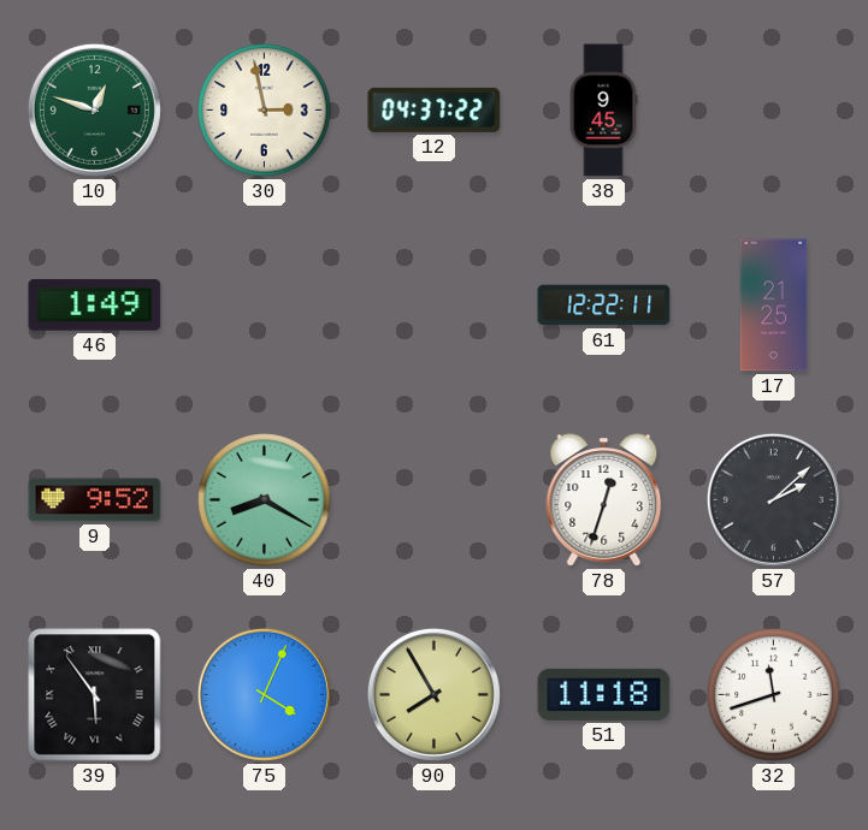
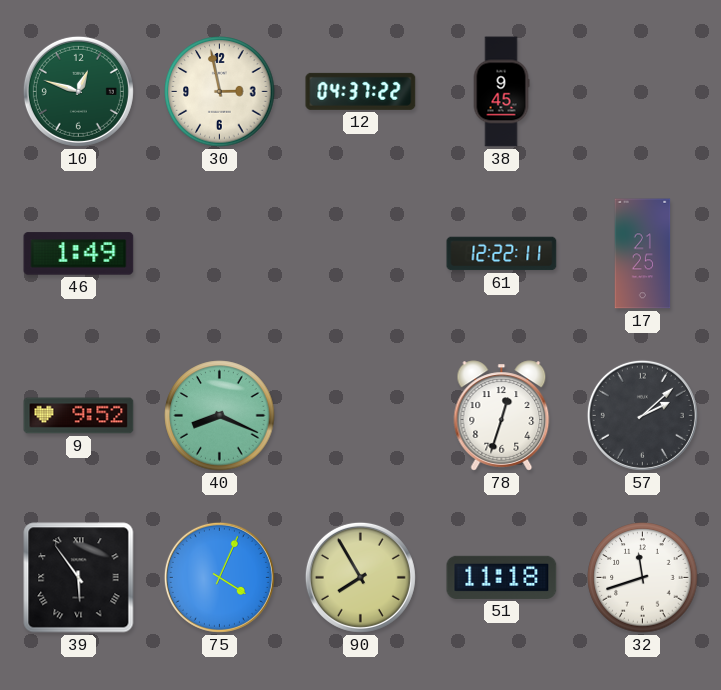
40: 8:20 -> 8:19 (220, 416)
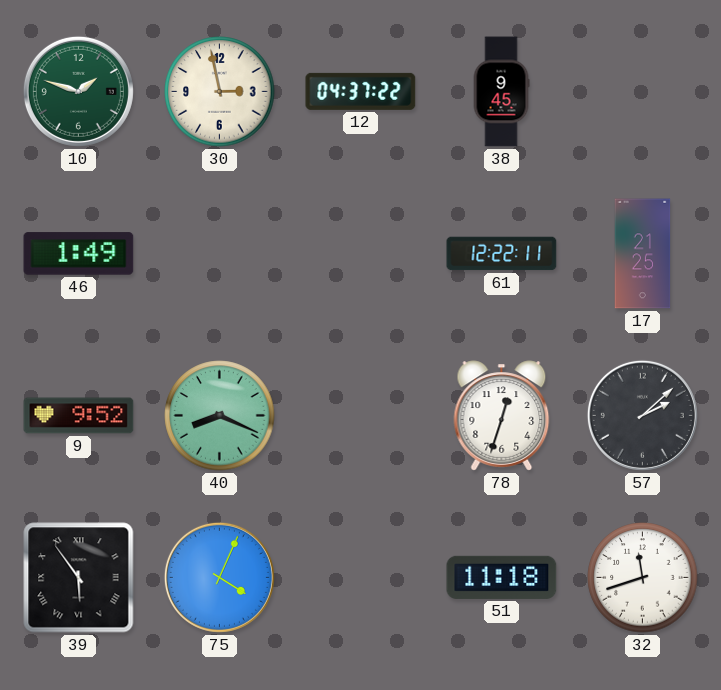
10: 12:48 -> 1:48 (78, 91)
90: 7:55 -> none (360, 577)
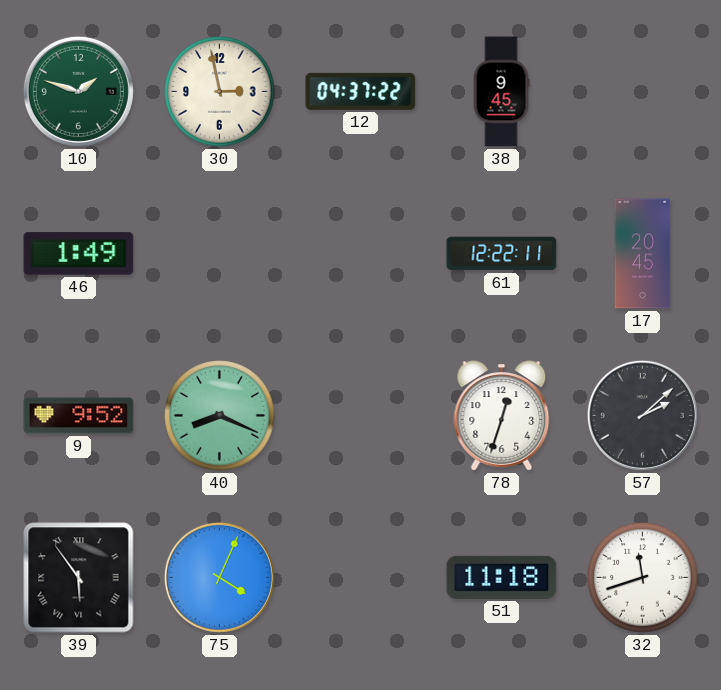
17: 21:25 -> 20:45 (643, 254)
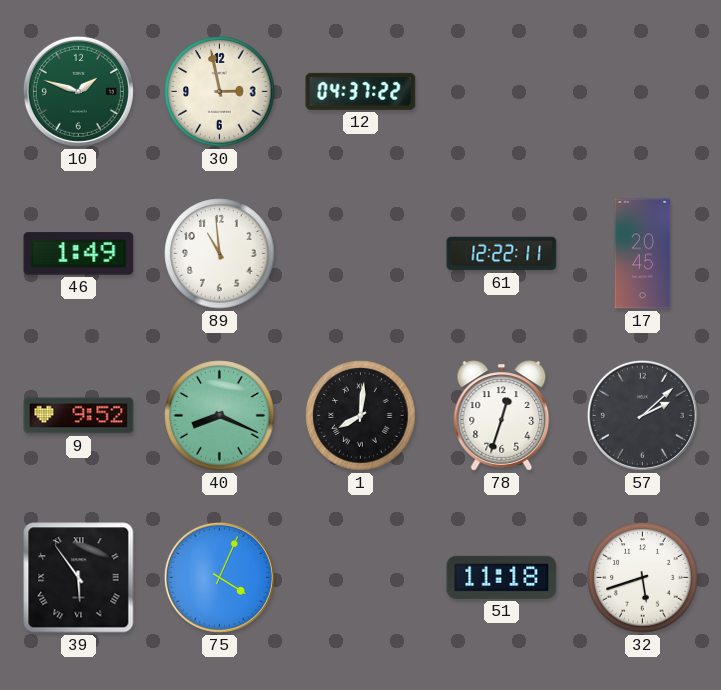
38: 9:45 -> none (501, 92)
89: none -> 10:59 (220, 254)
1: none -> 8:01 (361, 416)
32: 11:42 -> 5:42 (643, 578)
